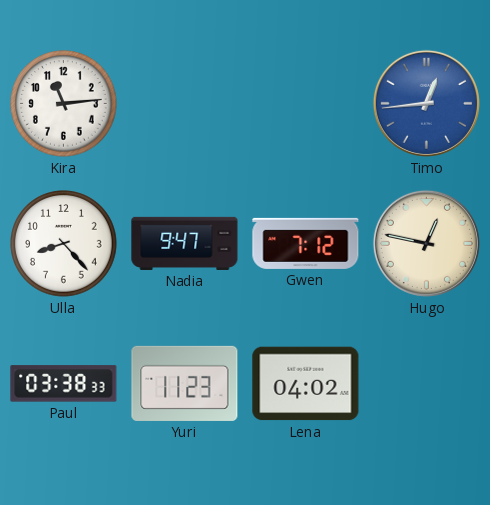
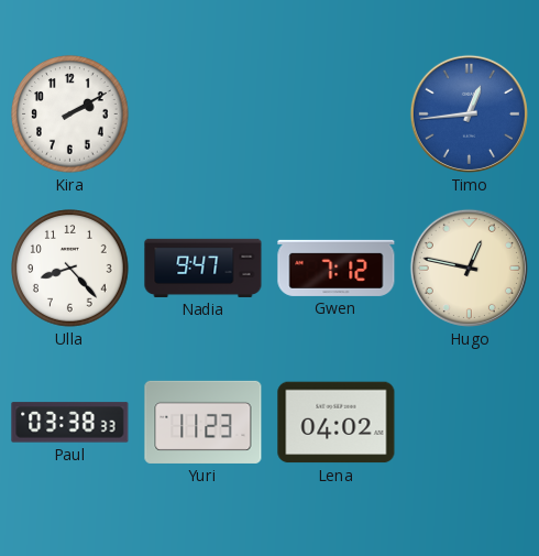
Kira: 11:14 -> 2:10 (70, 115)
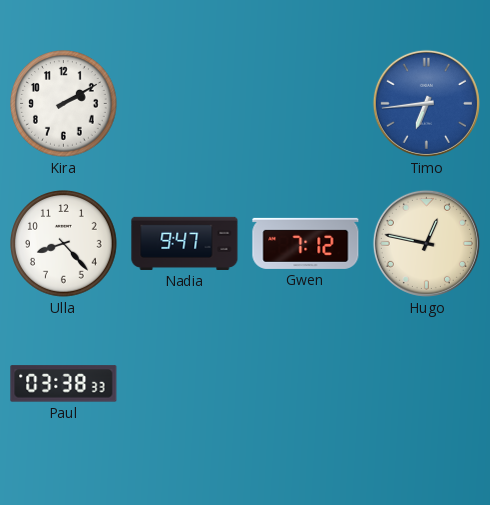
Timo: 12:44 -> 6:44 (426, 103)
Yuri: 11:23 -> none (204, 422)
Lena: 04:02 -> none (337, 423)
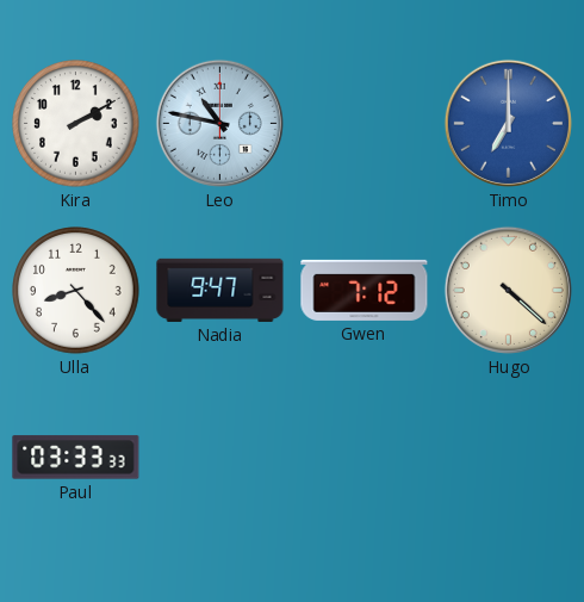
Leo: none -> 10:47 (219, 123)
Timo: 6:44 -> 7:00 (508, 123)
Hugo: 12:47 -> 4:22 (508, 290)
Paul: 03:38 -> 03:33 (76, 458)
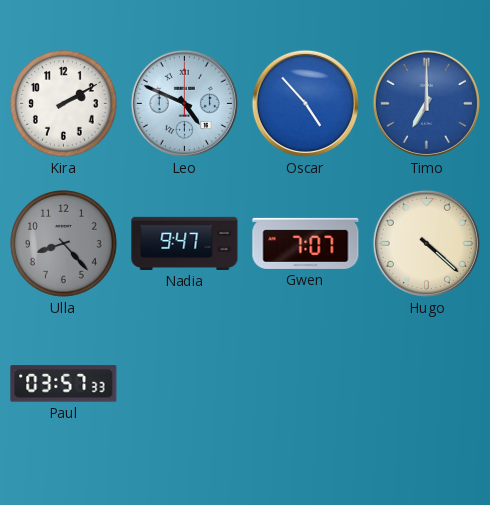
Leo: 10:47 -> 4:49 (184, 103)
Oscar: none -> 4:53 (305, 103)
Ulla dial: white -> grey (64, 244)
Gwen: 7:12 -> 7:07 (306, 243)
Paul: 03:33 -> 03:57 (64, 384)
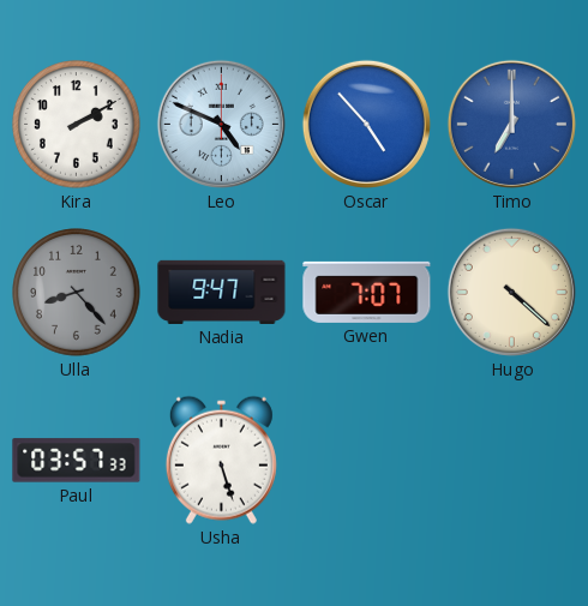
Usha: none -> 5:27 (221, 460)
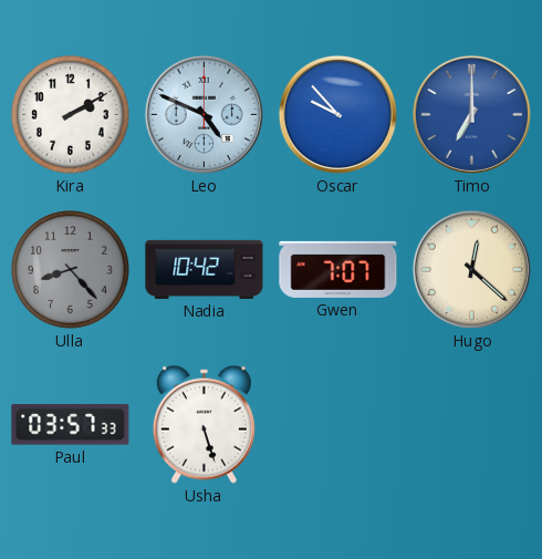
Oscar: 4:53 -> 9:53 (337, 114)
Nadia: 9:47 -> 10:42 (205, 269)
Hugo: 4:22 -> 12:22 (471, 269)
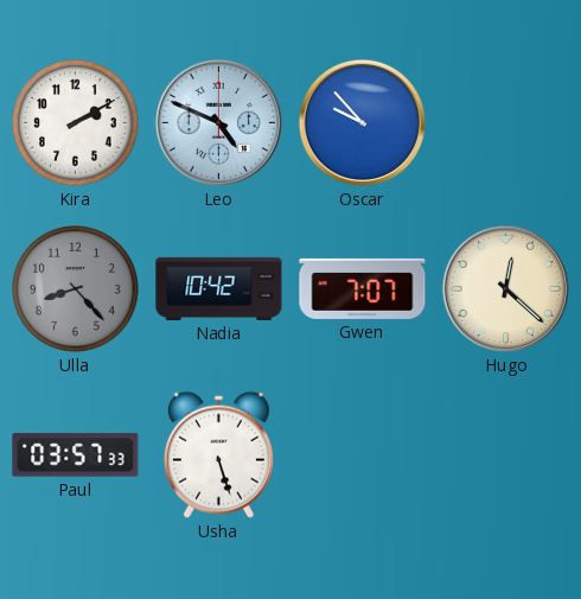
Timo: 7:00 -> none (471, 114)
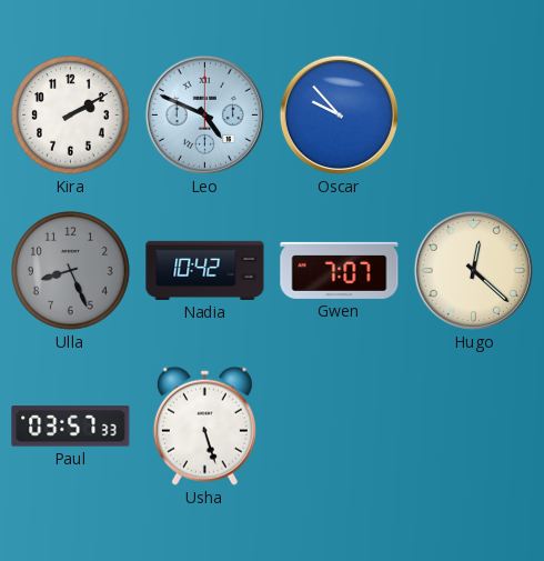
Ulla: 8:23 -> 8:26 (71, 271)
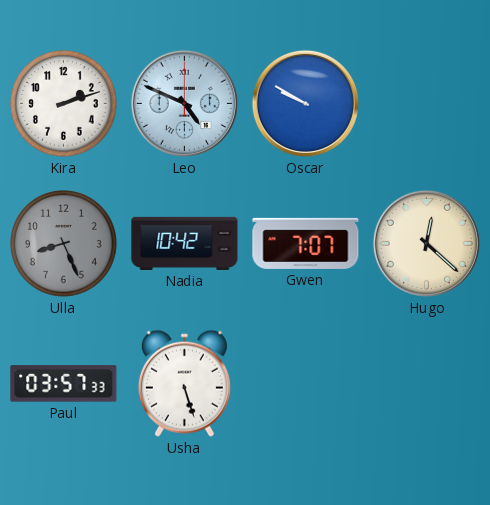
Kira: 2:10 -> 2:12 (64, 104)
Oscar: 9:53 -> 9:50 (305, 103)
